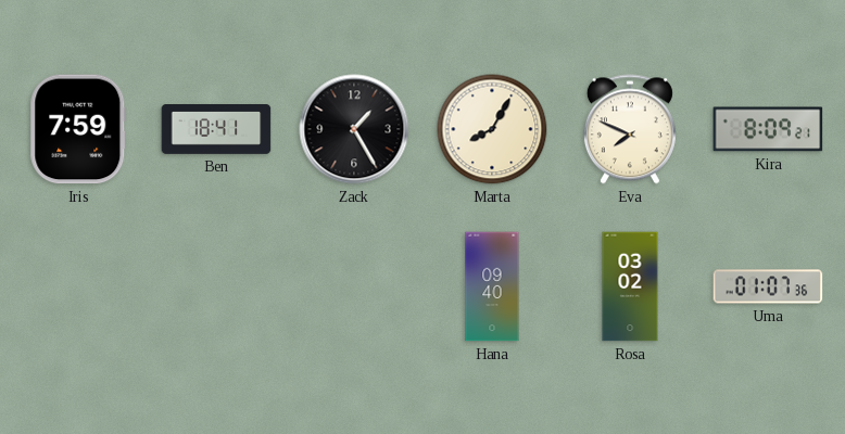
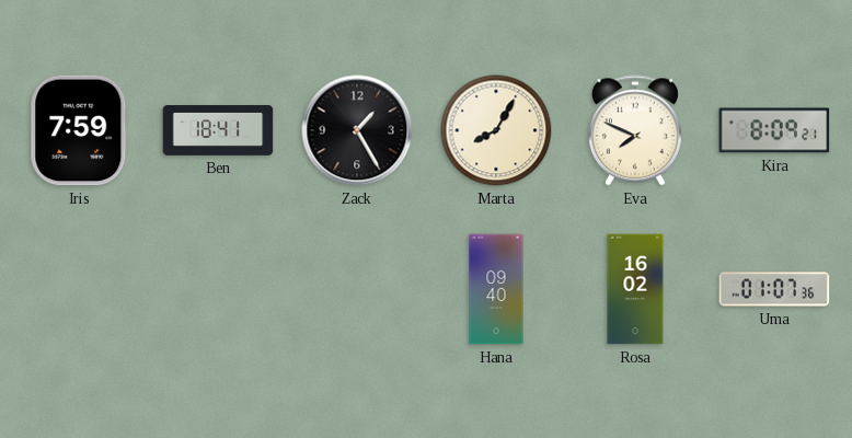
Rosa: 03:02 -> 16:02 (635, 289)
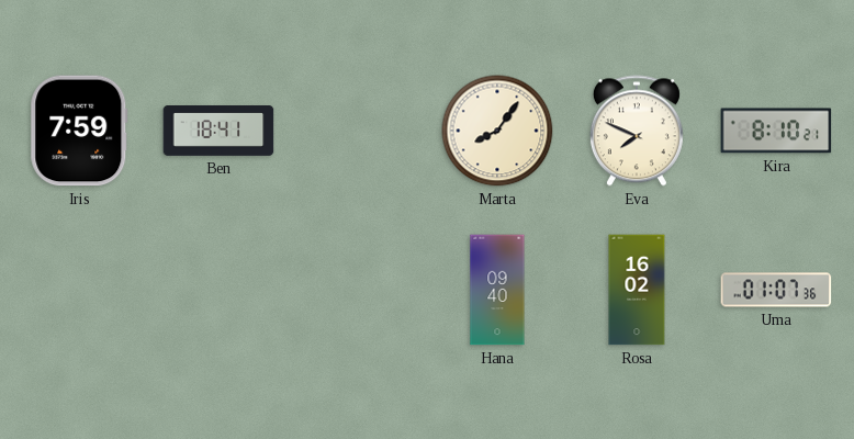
Zack: 1:25 -> none (357, 130)
Marta: 8:05 -> 8:06 (497, 131)
Kira: 8:09 -> 8:10 (776, 131)
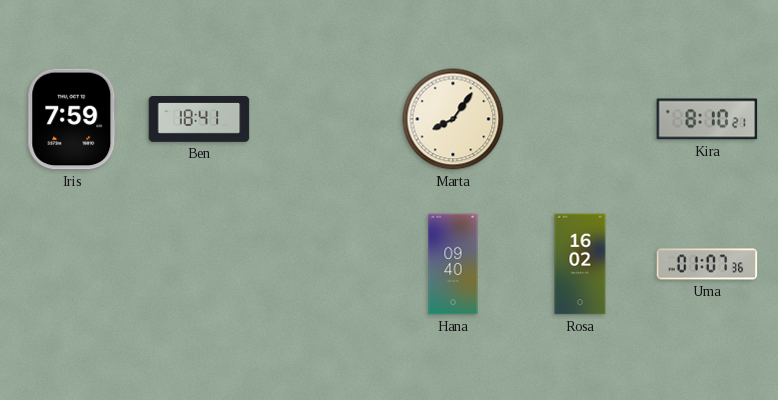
Eva: 7:49 -> none (637, 131)
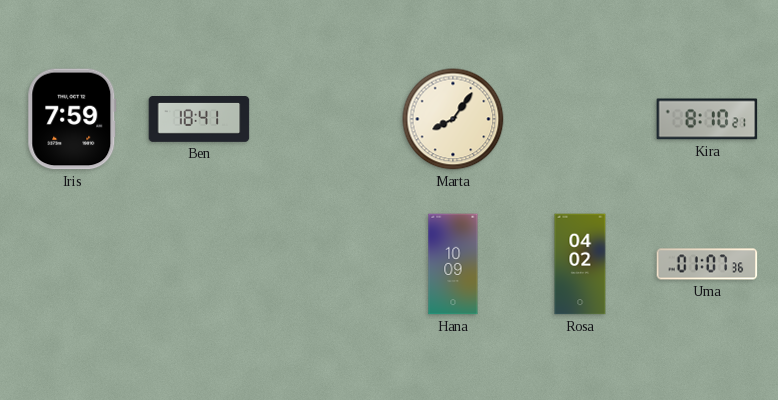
Hana: 09:40 -> 10:09 (453, 264)
Rosa: 16:02 -> 04:02 (580, 264)
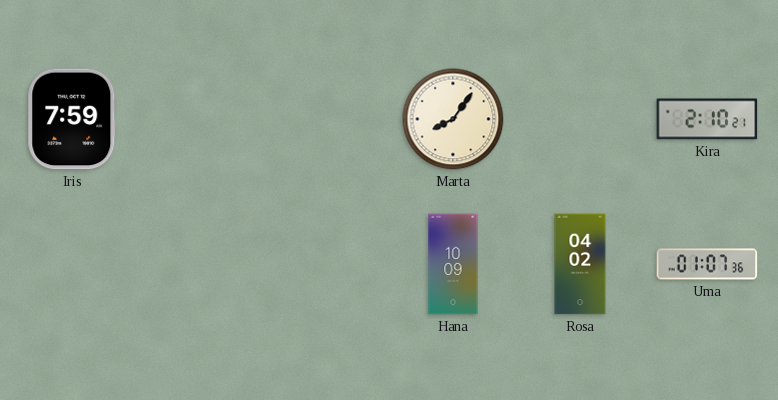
Ben: 18:41 -> none (199, 120)
Kira: 8:10 -> 2:10 (707, 119)
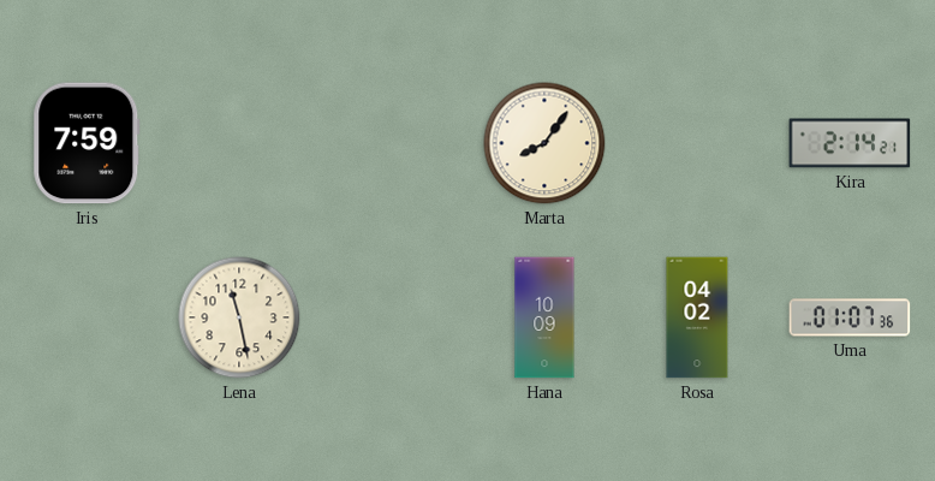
Kira: 2:10 -> 2:14 (850, 143)
Lena: none -> 11:28 (239, 317)
